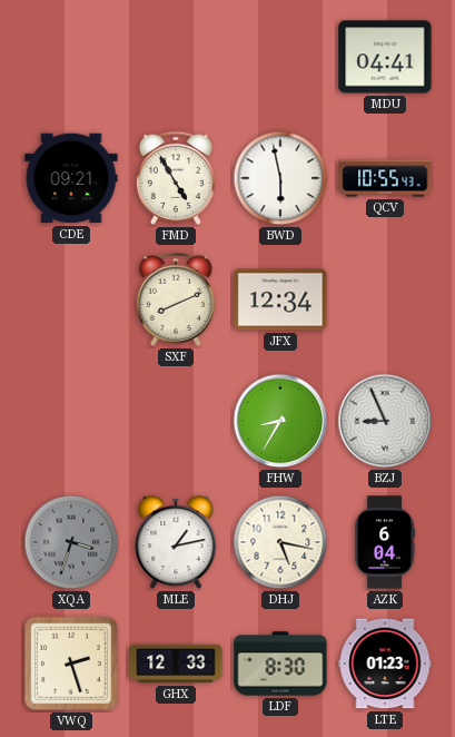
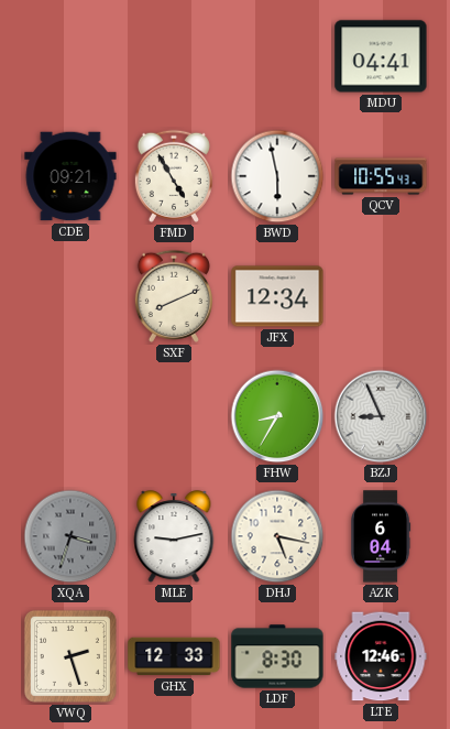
MLE: 1:13 -> 9:13 (174, 537)
LTE: 01:23 -> 12:46 (381, 656)
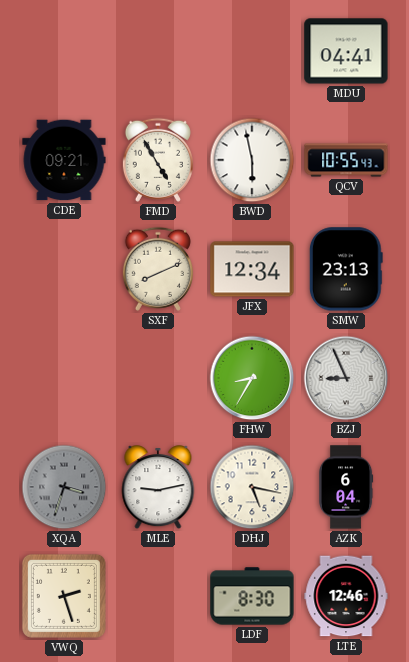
SMW: none -> 23:13 (346, 269)
GHX: 12:33 -> none (174, 656)
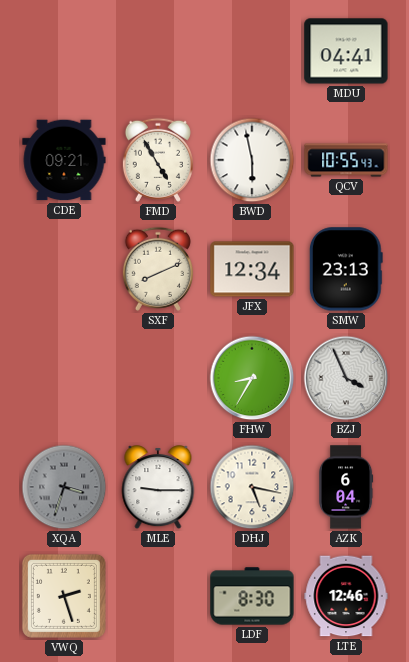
BZJ: 8:56 -> 3:56 (346, 378)
MLE: 9:13 -> 9:15 (158, 488)
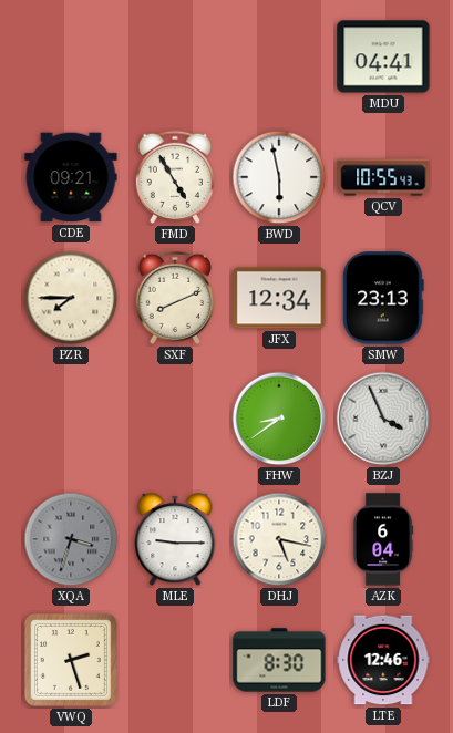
PZR: none -> 7:45 (71, 298)
FHW: 8:35 -> 8:39 (279, 419)
